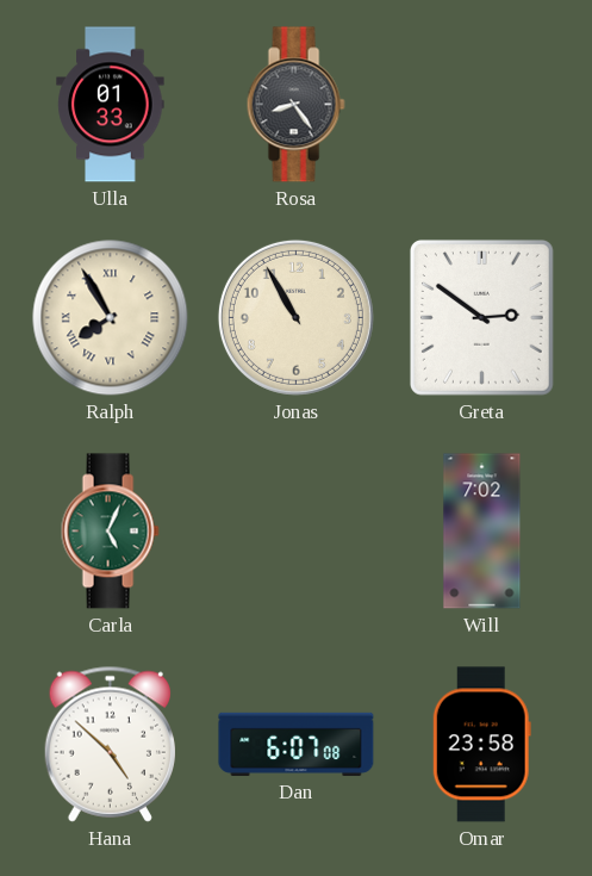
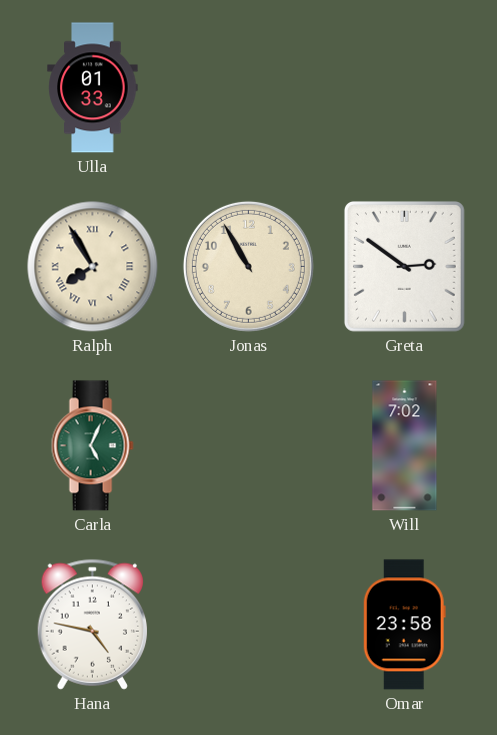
Rosa: 8:24 -> none (295, 105)
Hana: 4:52 -> 4:47 (92, 624)
Dan: 6:07 -> none (297, 744)
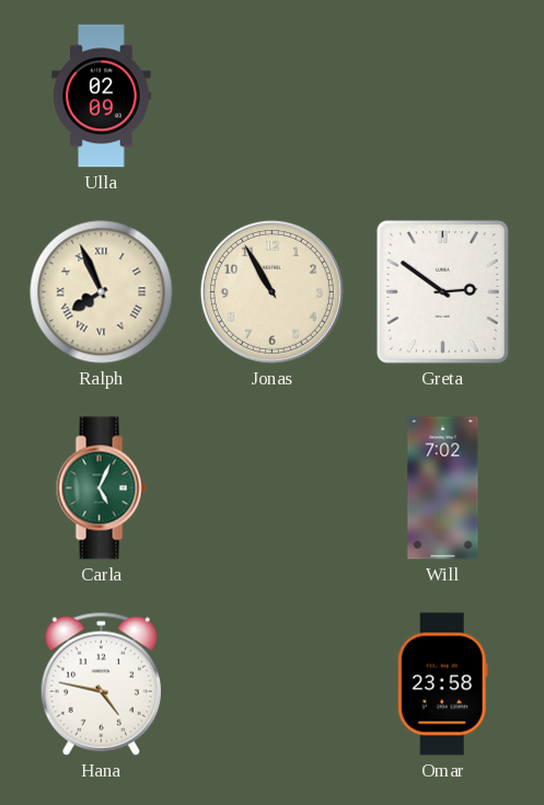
Ulla: 01:33 -> 02:09 (102, 96)
Ralph: 7:55 -> 7:56 (102, 292)
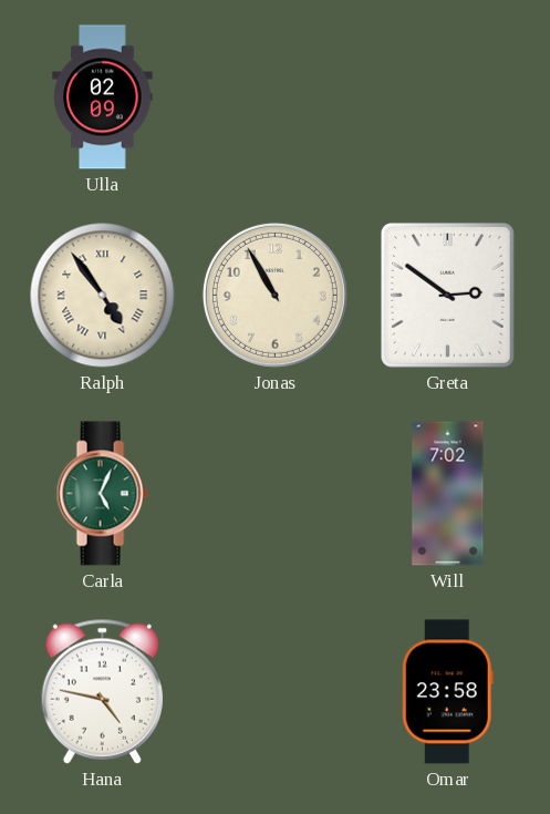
Ralph: 7:56 -> 4:54 (103, 296)
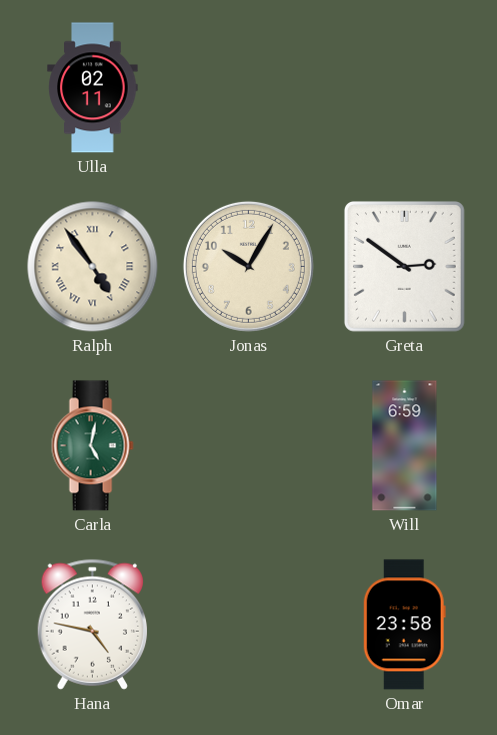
Ulla: 02:09 -> 02:11 (93, 88)
Jonas: 10:55 -> 10:05 (248, 266)
Carla: 5:04 -> 5:02 (92, 446)
Will: 7:02 -> 6:59 (405, 446)
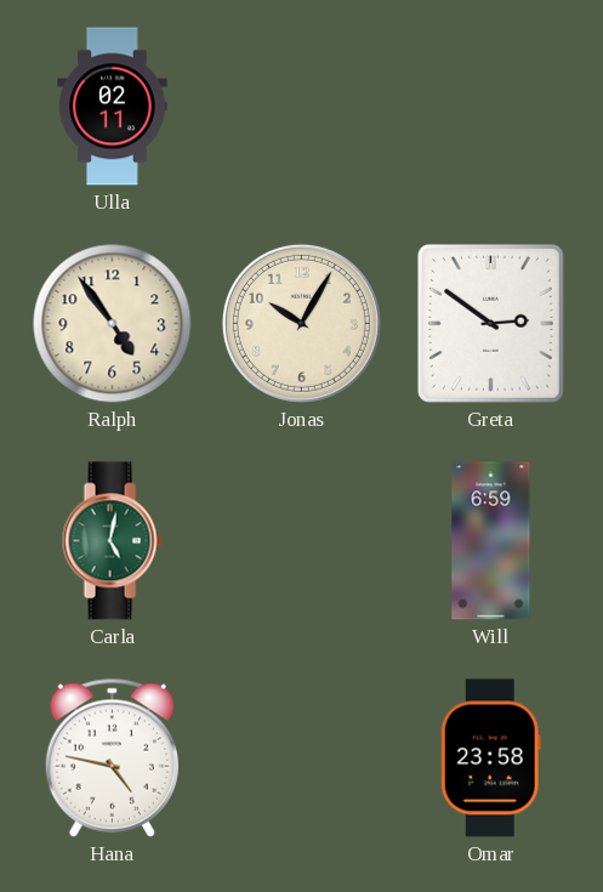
Ralph numerals: Roman -> Arabic (113, 324)
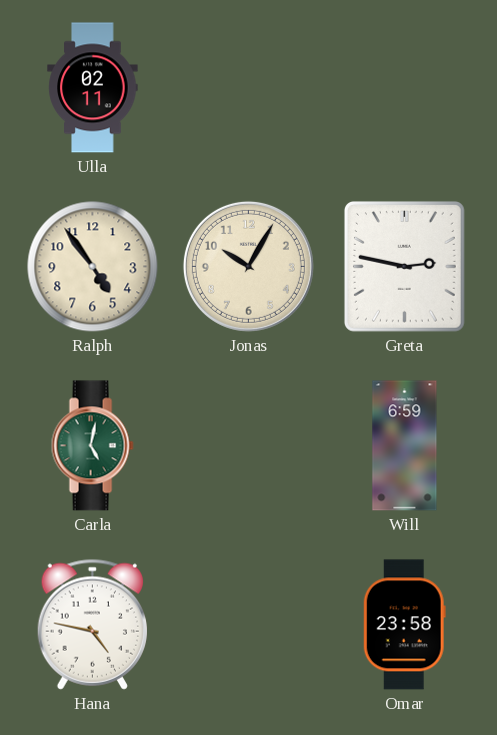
Greta: 2:51 -> 2:47 (404, 266)
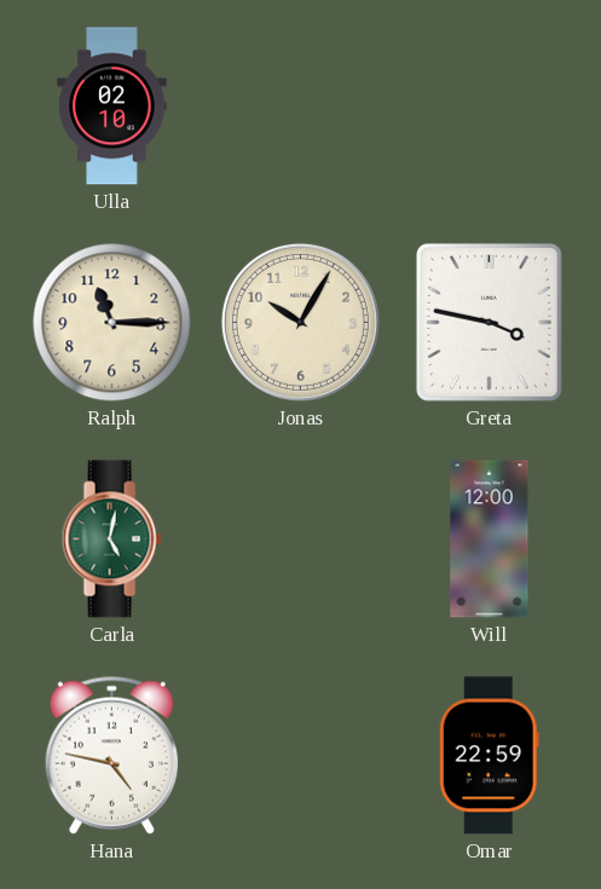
Ulla: 02:11 -> 02:10 (112, 106)
Ralph: 4:54 -> 11:15 (112, 323)
Greta: 2:47 -> 3:47 (489, 322)
Will: 6:59 -> 12:00 (490, 539)
Omar: 23:58 -> 22:59 (489, 756)
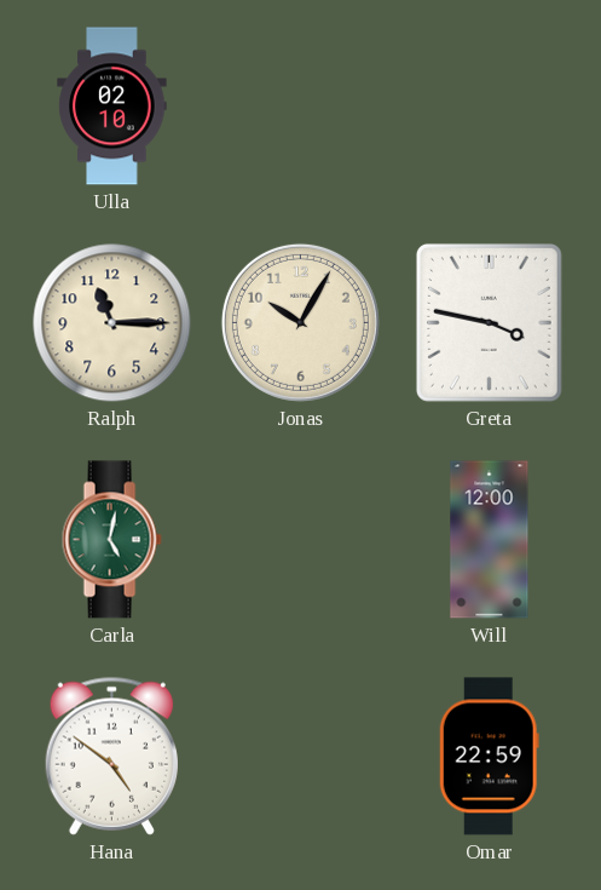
Hana: 4:47 -> 4:51 (111, 756)
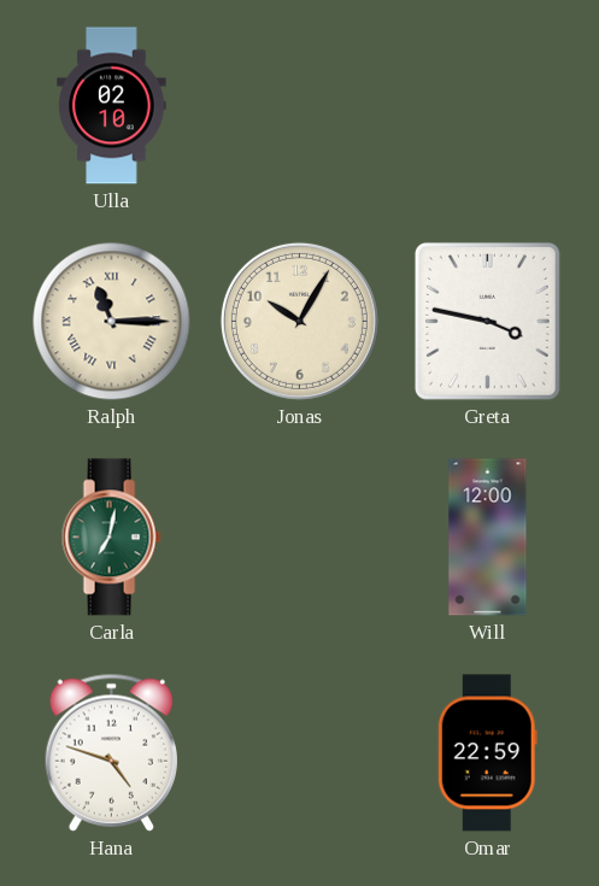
Ralph numerals: Arabic -> Roman (112, 322)
Carla: 5:02 -> 7:02 (111, 538)
Hana: 4:51 -> 4:48 (111, 752)
